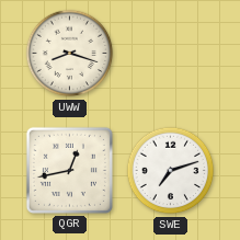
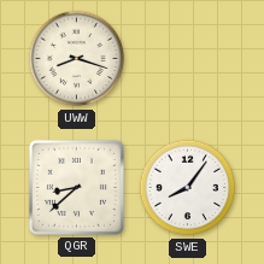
QGR: 12:43 -> 8:38 (76, 187)
SWE: 7:12 -> 8:06 (188, 188)
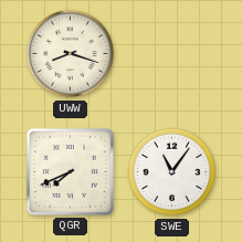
QGR: 8:38 -> 7:41 (70, 171)
SWE: 8:06 -> 11:06 (172, 172)
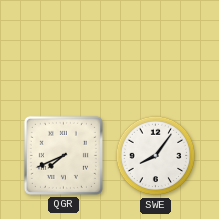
UWW: 8:18 -> none (71, 54)
SWE: 11:06 -> 8:06 (156, 156)
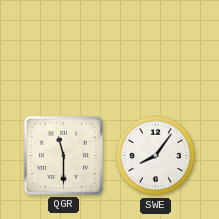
QGR: 7:41 -> 11:30 (63, 155)
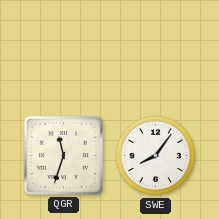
QGR: 11:30 -> 11:33 (63, 155)
